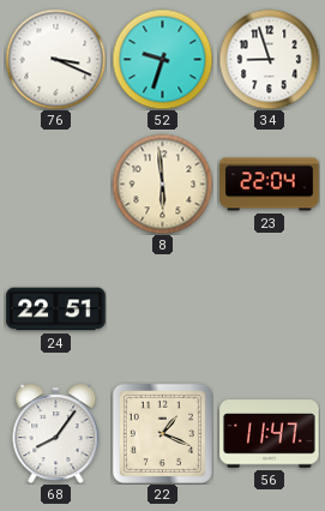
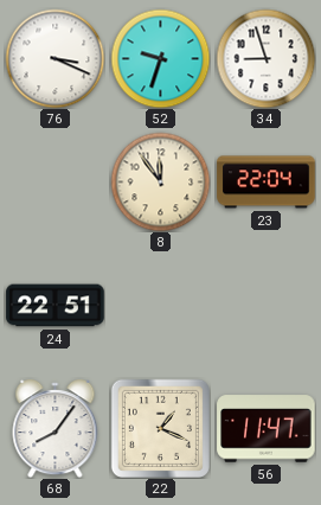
8: 5:59 -> 11:54 (160, 181)
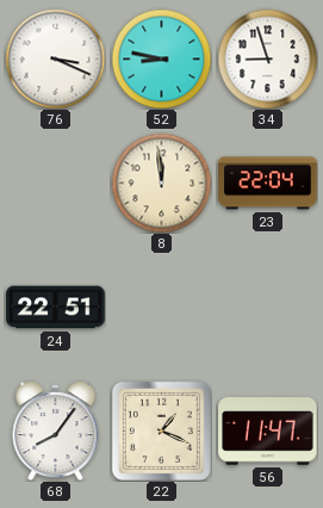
52: 9:33 -> 8:47 (161, 58)
8: 11:54 -> 11:59 (161, 182)
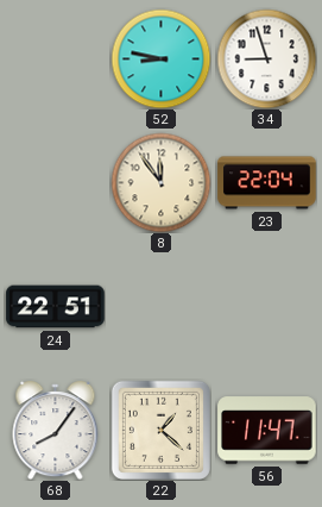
76: 3:19 -> none (55, 58)
8: 11:59 -> 11:54 (160, 182)
22: 1:19 -> 1:22 (160, 430)
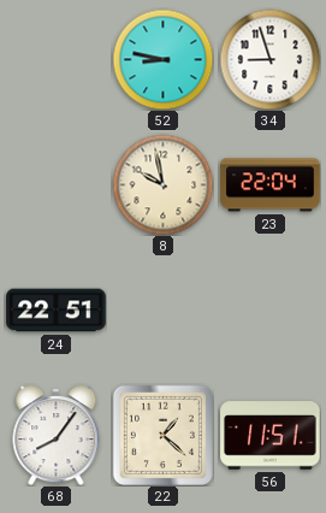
8: 11:54 -> 9:58 (162, 184)
56: 11:47 -> 11:51 (271, 436)
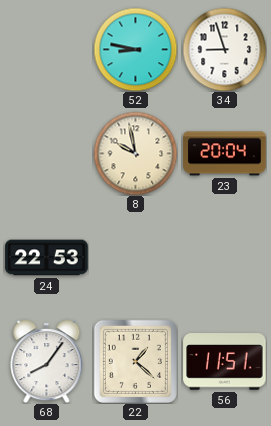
23: 22:04 -> 20:04 (225, 154)
24: 22:51 -> 22:53 (47, 258)
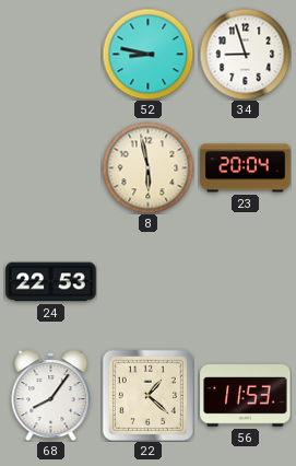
8: 9:58 -> 5:58 (147, 167)
56: 11:51 -> 11:53 (246, 396)
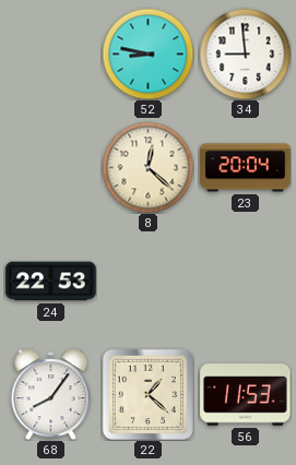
34: 8:57 -> 8:59 (245, 53)
8: 5:58 -> 12:22 (147, 167)
